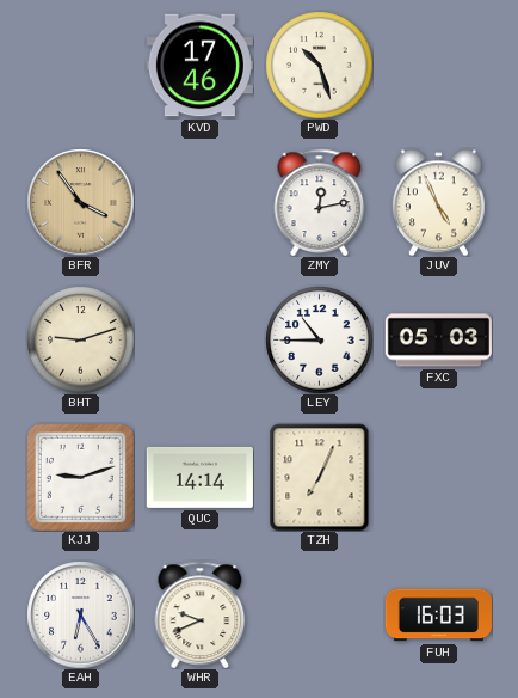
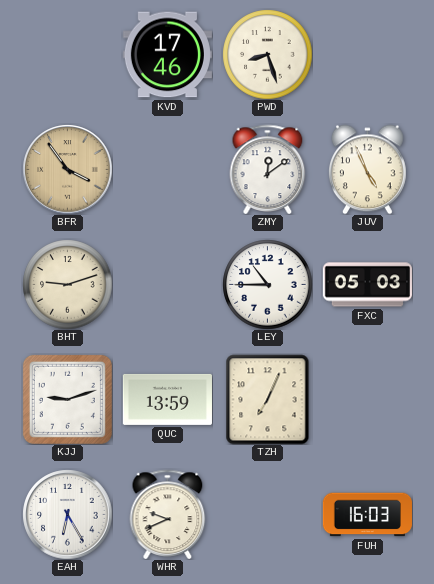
PWD: 10:27 -> 8:27 (267, 54)
ZMY: 12:13 -> 12:09 (268, 169)
QUC: 14:14 -> 13:59 (167, 399)
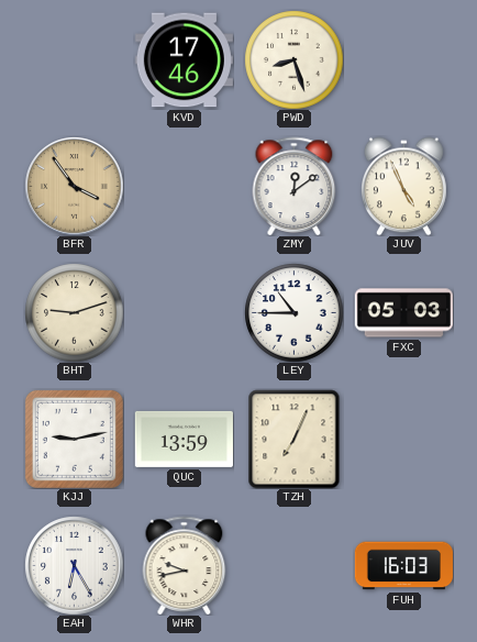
KJJ: 9:12 -> 9:13 (74, 439)
WHR: 9:41 -> 9:43 (185, 565)
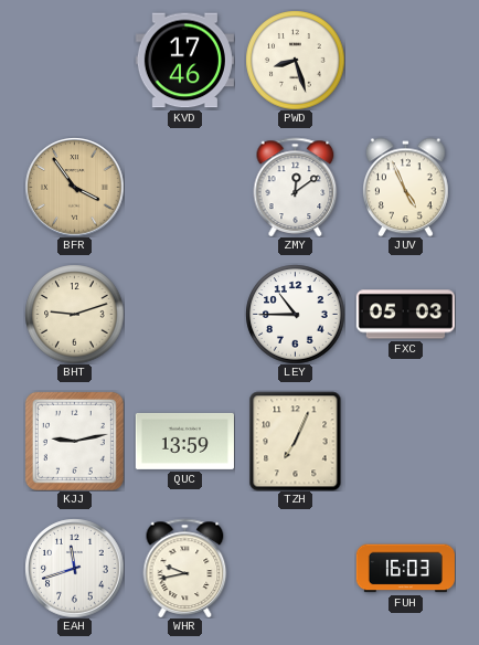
EAH: 6:25 -> 11:42 (74, 568)
